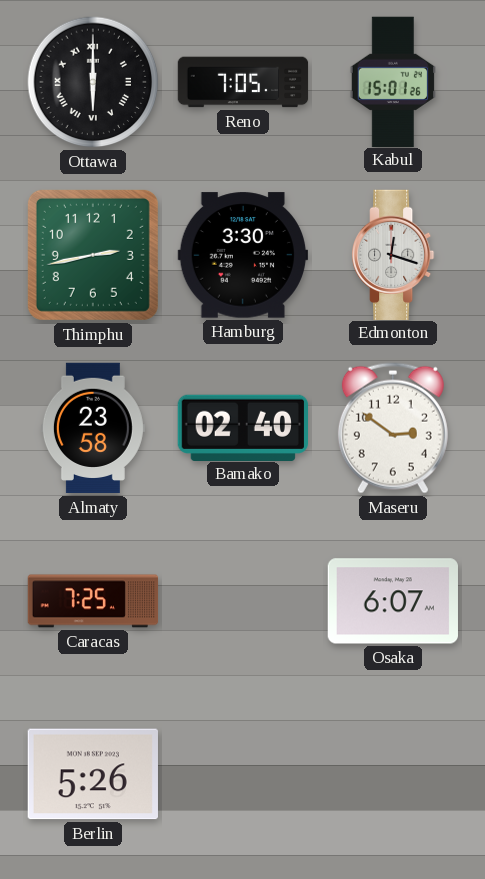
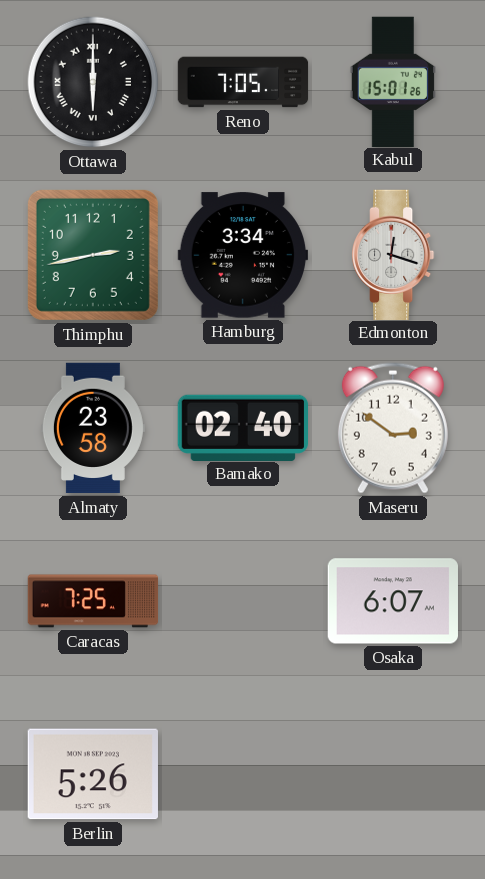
Hamburg: 3:30 -> 3:34 (242, 255)
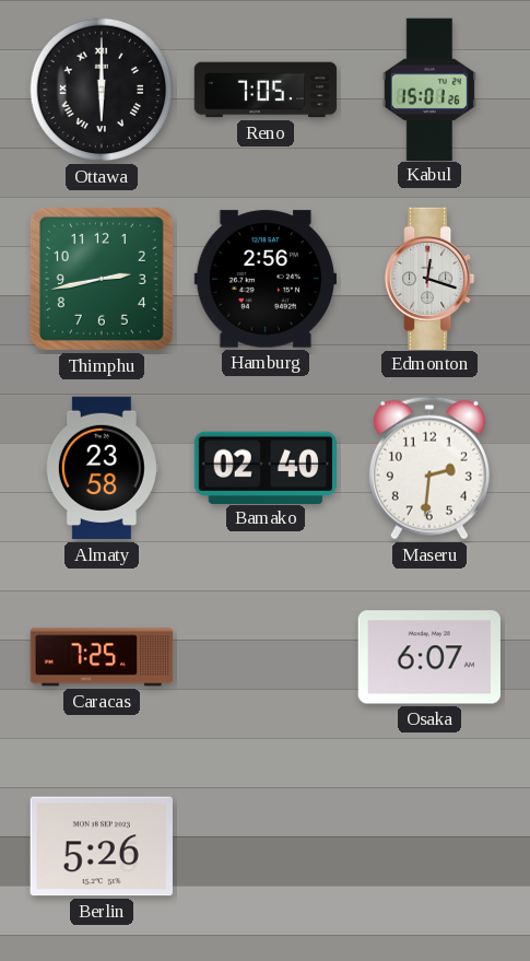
Hamburg: 3:34 -> 2:56 (264, 279)
Maseru: 2:51 -> 2:31 (429, 468)
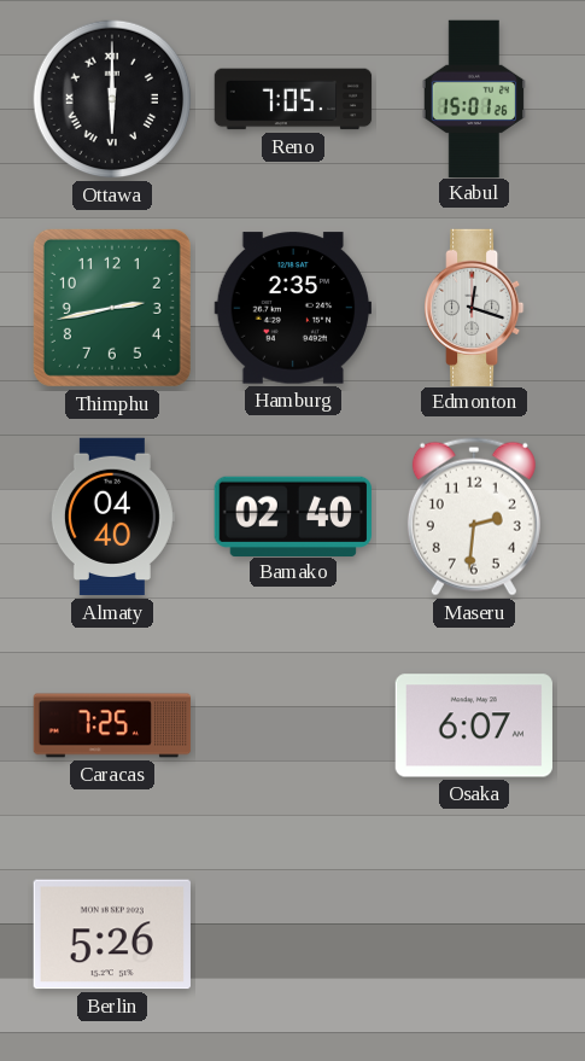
Hamburg: 2:56 -> 2:35 (292, 308)
Almaty: 23:58 -> 04:40 (112, 517)
